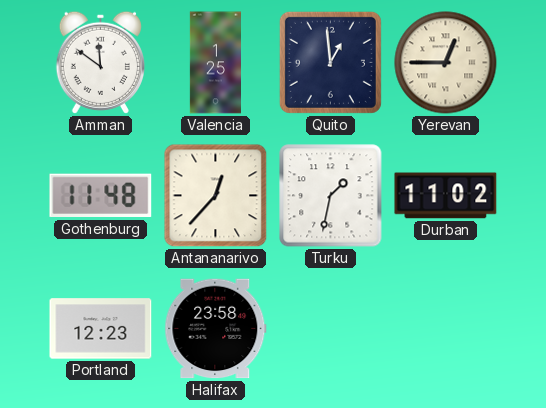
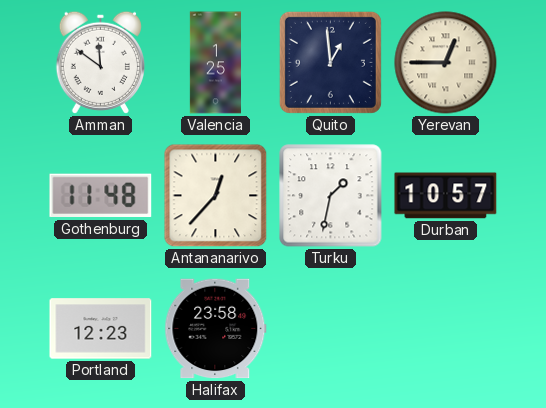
Durban: 11:02 -> 10:57 (446, 196)
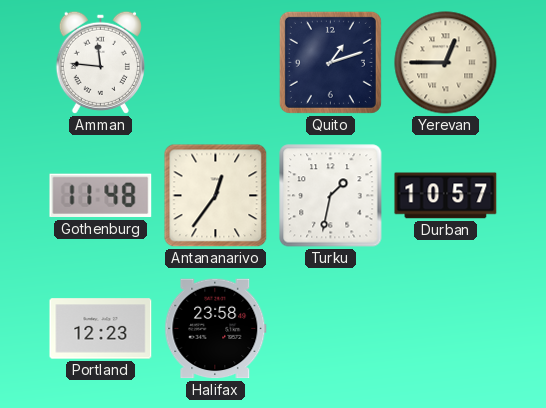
Amman: 11:51 -> 11:46 (100, 62)
Valencia: 1:25 -> none (215, 63)
Quito: 12:59 -> 1:12 (330, 62)
Antananarivo: 12:37 -> 12:36 (216, 196)
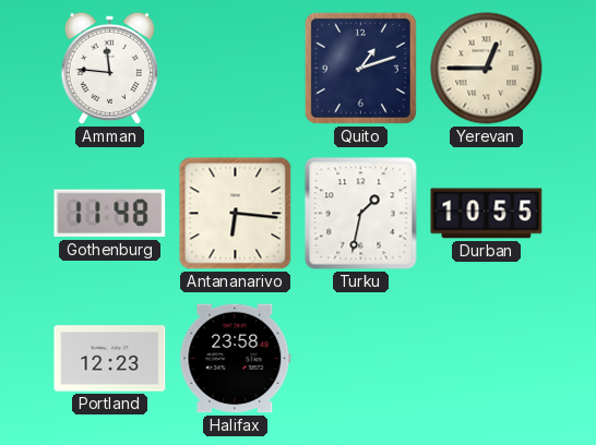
Antananarivo: 12:36 -> 6:16 (236, 214)
Durban: 10:57 -> 10:55 (487, 214)
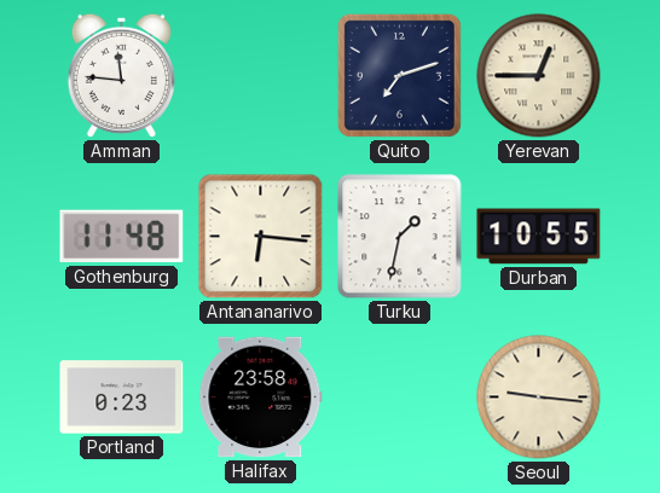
Quito: 1:12 -> 7:12 (399, 75)
Portland: 12:23 -> 0:23 (122, 398)
Seoul: none -> 9:16 (539, 398)
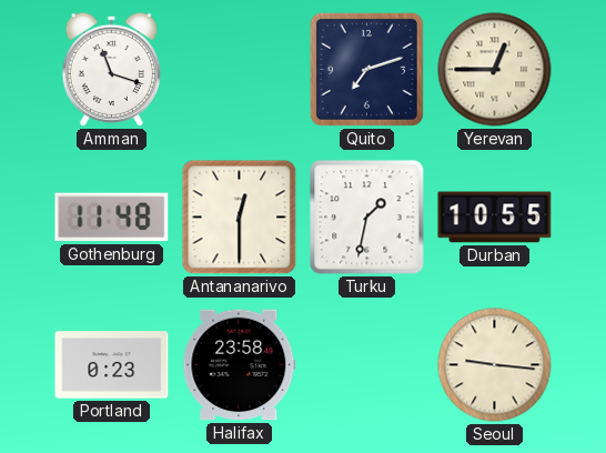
Amman: 11:46 -> 11:18 (111, 69)
Antananarivo: 6:16 -> 12:30 (240, 218)
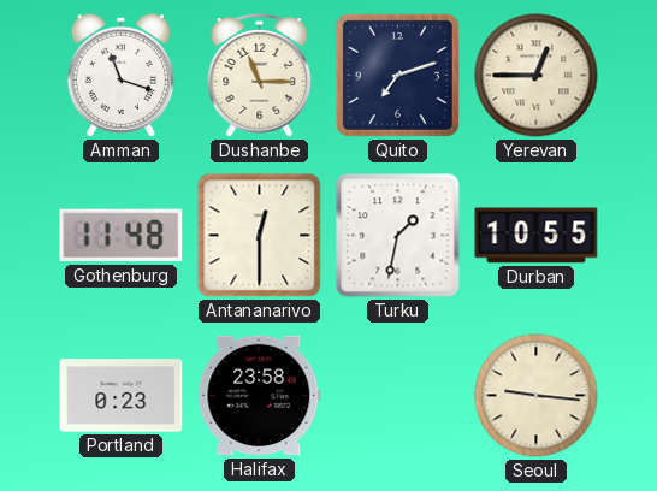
Dushanbe: none -> 11:15 (260, 75)
